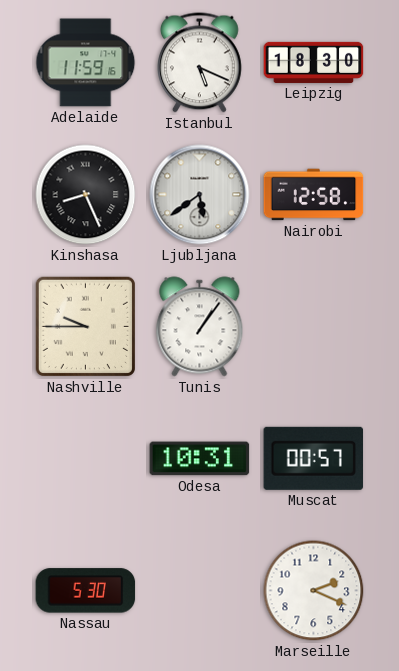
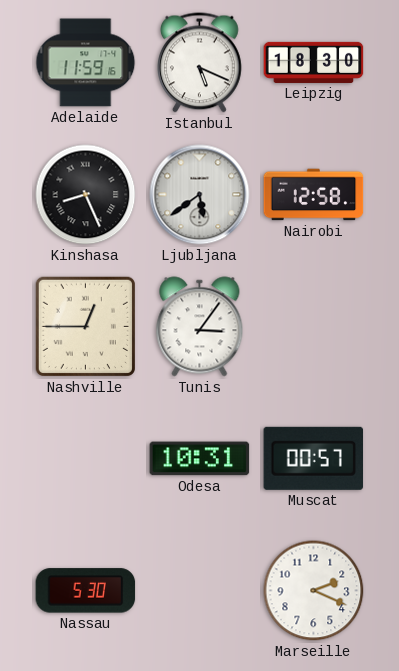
Nashville: 9:45 -> 12:45 (85, 326)
Tunis: 1:06 -> 3:06 (200, 327)
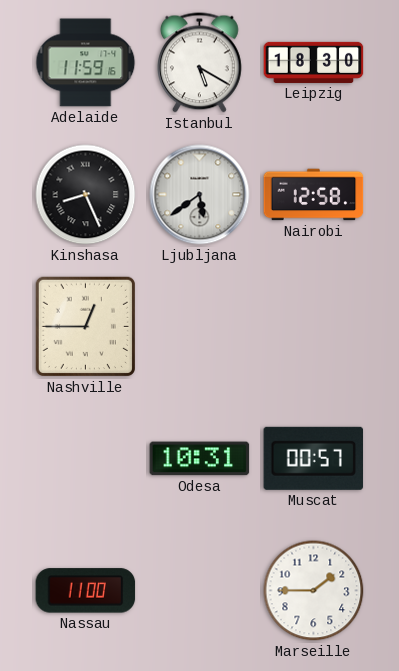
Istanbul: 5:19 -> 5:20 (200, 63)
Tunis: 3:06 -> none (200, 327)
Nassau: 5:30 -> 11:00 (86, 591)
Marseille: 2:19 -> 1:45 (314, 591)
